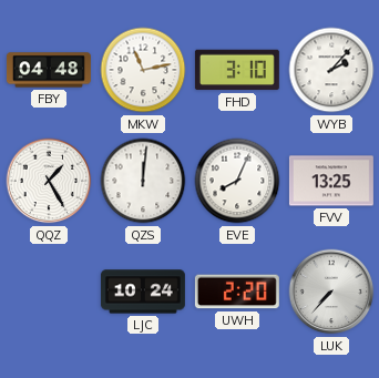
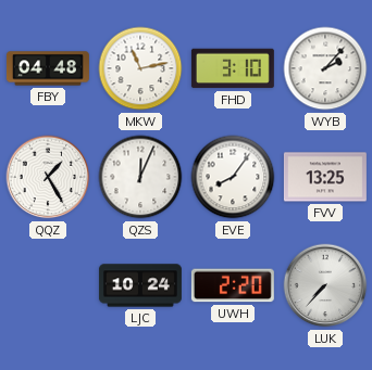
QZS: 12:01 -> 12:04 (140, 177)
EVE: 8:04 -> 8:06 (233, 177)
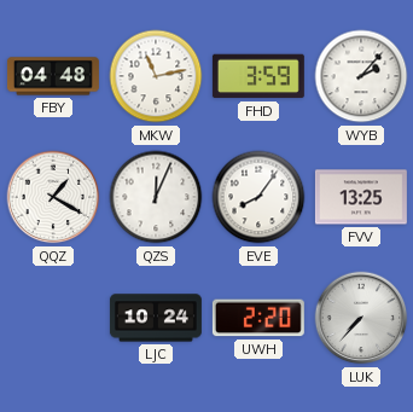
FHD: 3:10 -> 3:59 (258, 76)
QQZ: 1:25 -> 1:20 (53, 197)
